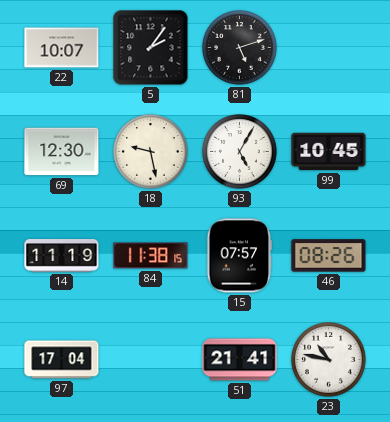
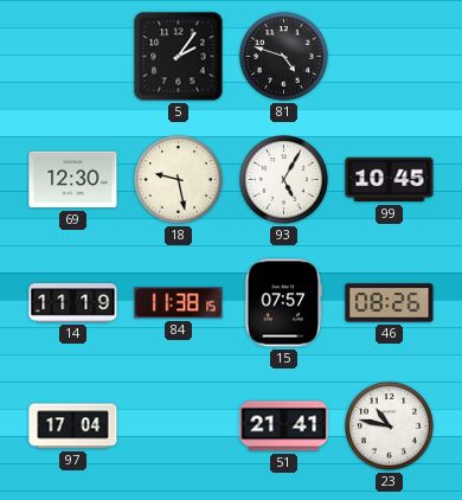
22: 10:07 -> none (62, 48)
81: 5:12 -> 4:48 (284, 57)
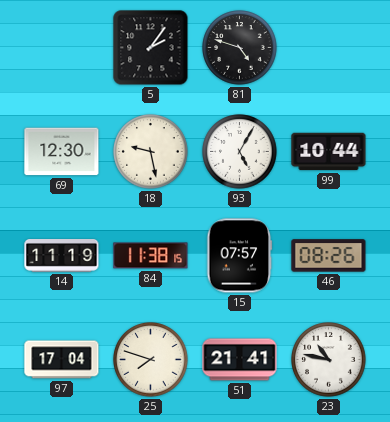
99: 10:45 -> 10:44 (329, 152)
25: none -> 7:48 (151, 360)
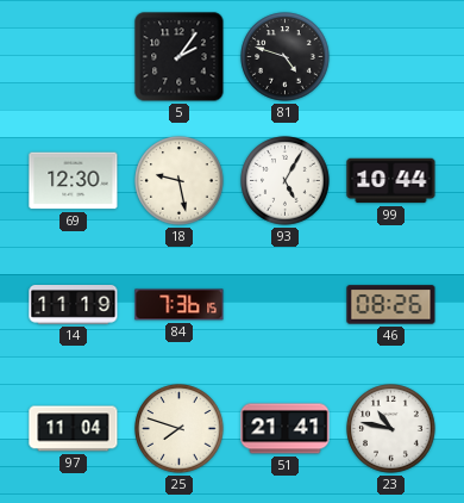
84: 11:38 -> 7:36 (180, 305)
15: 07:57 -> none (240, 256)
97: 17:04 -> 11:04 (74, 429)
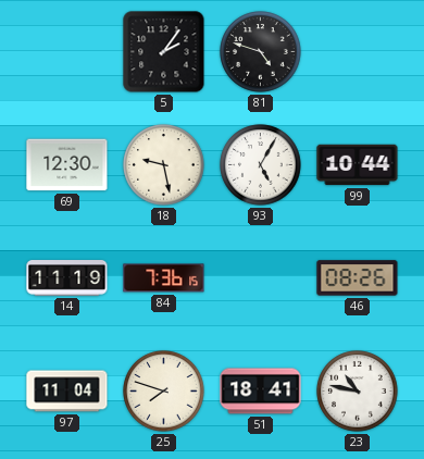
51: 21:41 -> 18:41 (261, 392)
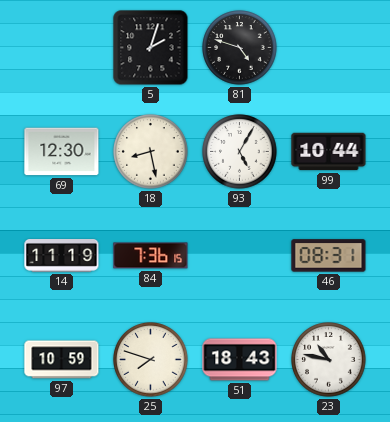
5: 2:06 -> 2:03 (151, 48)
18: 9:28 -> 8:28 (151, 152)
46: 08:26 -> 08:31 (329, 256)
97: 11:04 -> 10:59 (62, 360)
51: 18:41 -> 18:43 (240, 360)
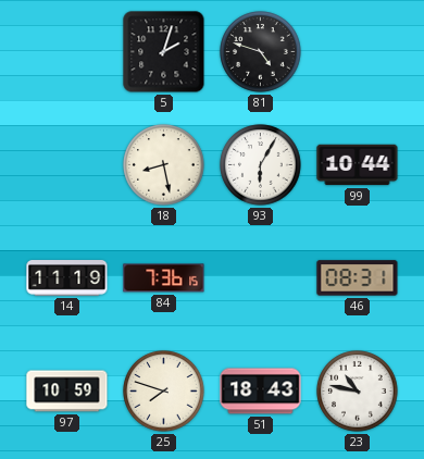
69: 12:30 -> none (62, 152)
93: 5:05 -> 6:05 (261, 165)
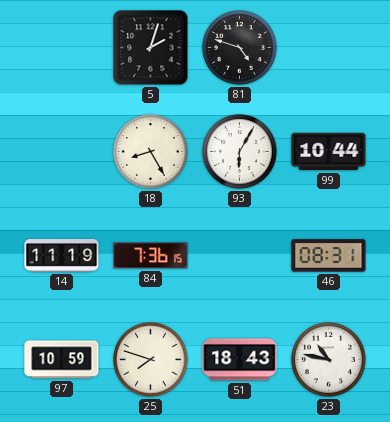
18: 8:28 -> 8:25 (151, 152)
